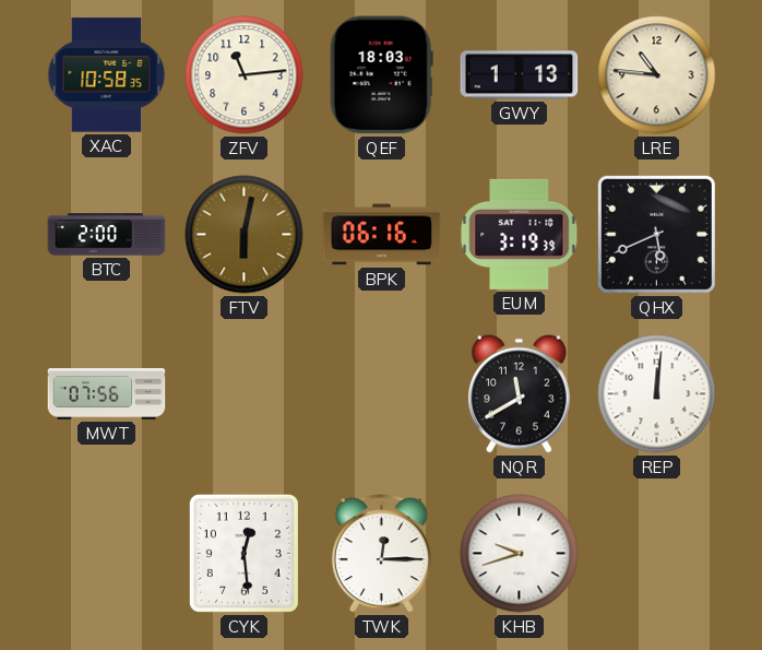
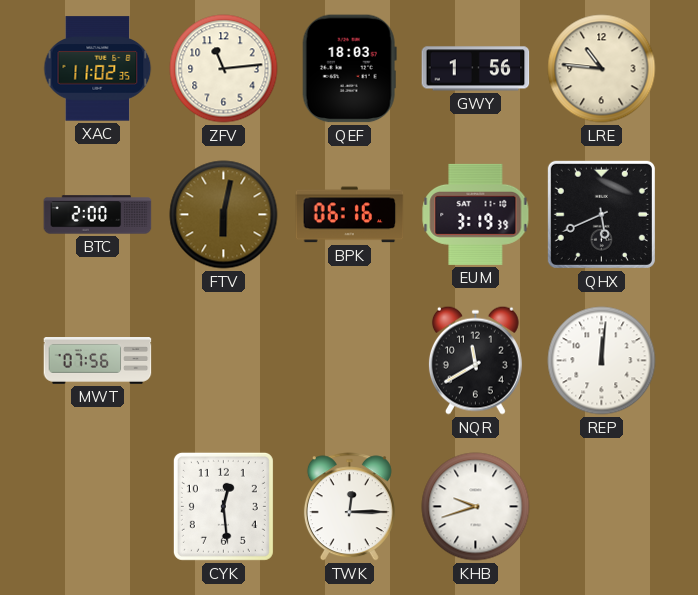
XAC: 10:58 -> 11:02 (98, 69)
GWY: 1:13 -> 1:56 (476, 69)
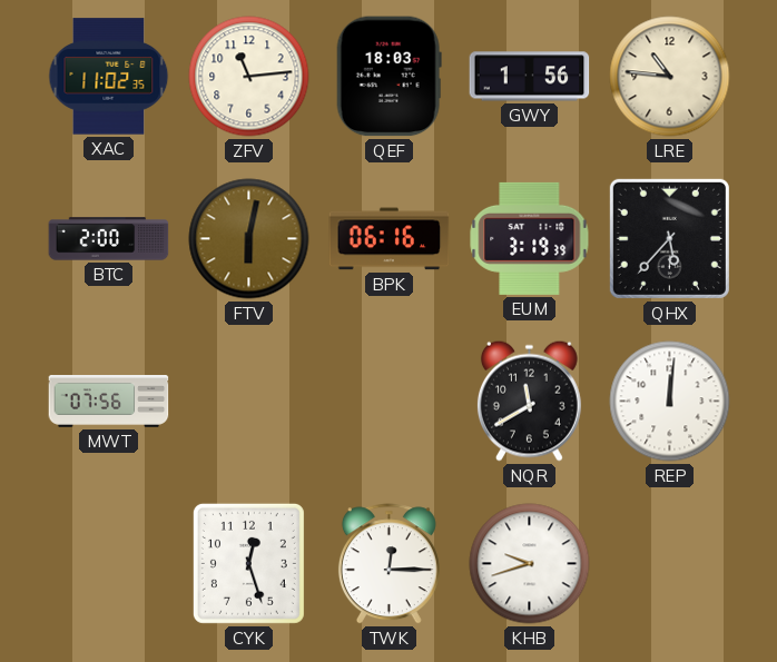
QHX: 5:41 -> 5:37 (669, 238)
CYK: 12:29 -> 12:27 (248, 563)
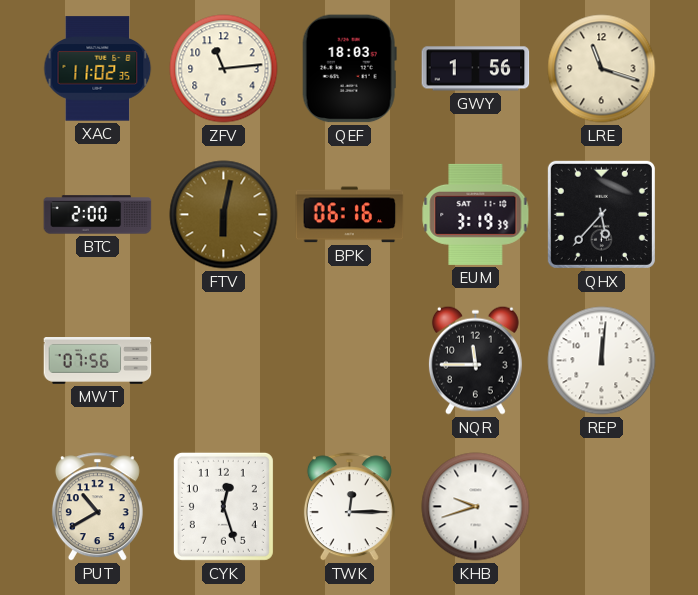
LRE: 10:46 -> 11:18 (602, 69)
NQR: 11:40 -> 11:45 (475, 360)
PUT: none -> 10:40 (97, 507)
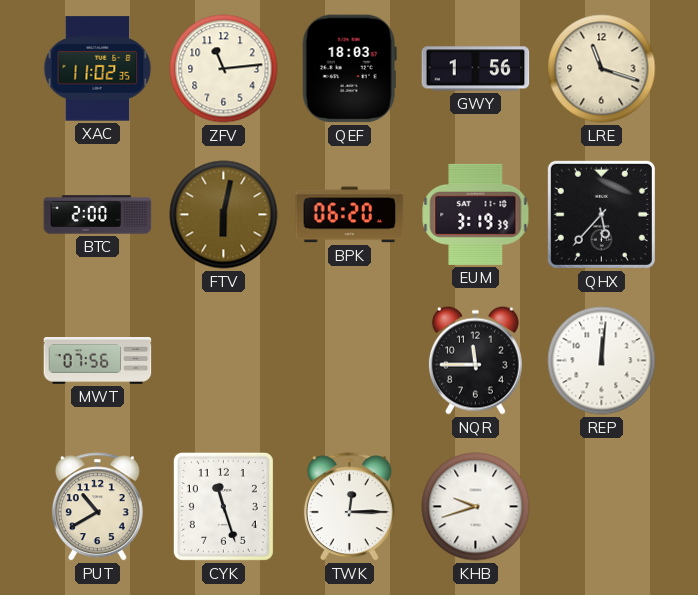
BPK: 06:16 -> 06:20 (350, 215)
CYK: 12:27 -> 11:27 (223, 506)
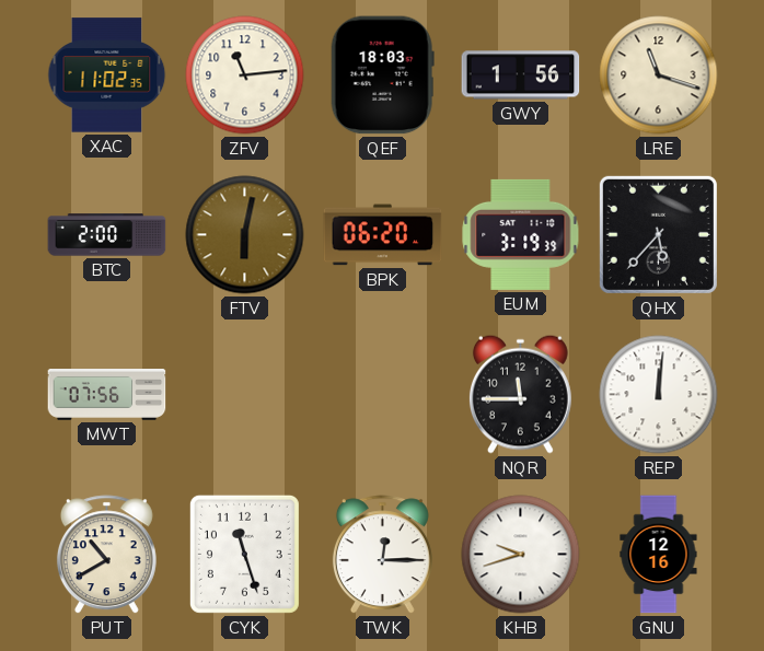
GNU: none -> 12:16 (659, 555)
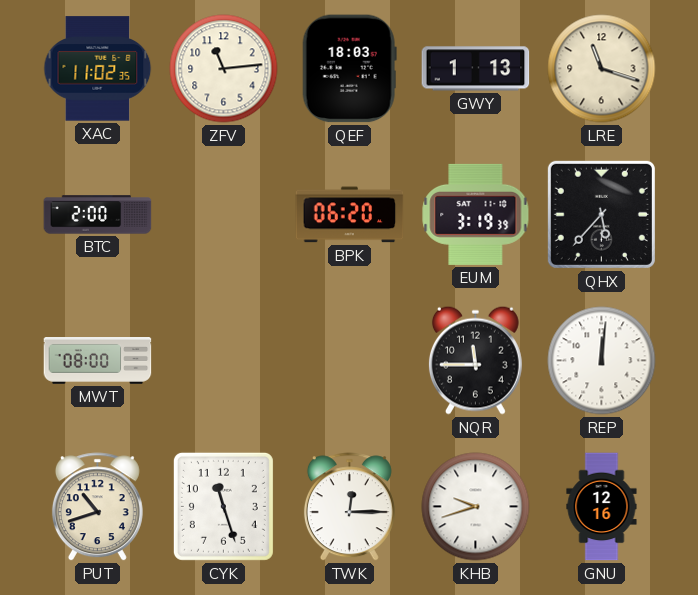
GWY: 1:56 -> 1:13 (476, 69)
FTV: 6:02 -> none (245, 235)
MWT: 07:56 -> 08:00 (98, 361)
PUT: 10:40 -> 10:42 (97, 507)
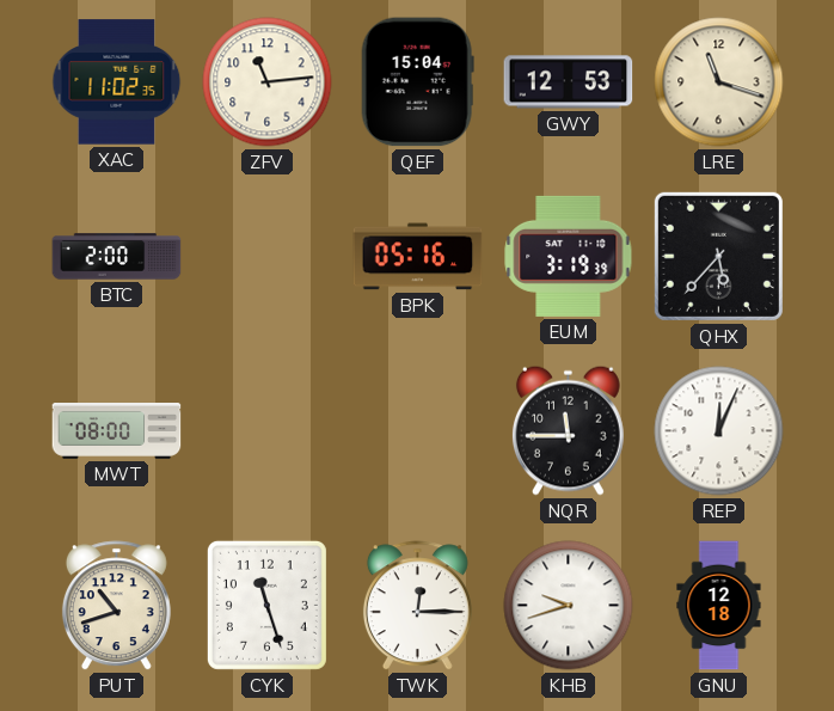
QEF: 18:03 -> 15:04 (417, 82)
GWY: 1:13 -> 12:53 (569, 82)
BPK: 06:20 -> 05:16 (418, 257)
REP: 12:01 -> 12:04 (719, 431)
GNU: 12:16 -> 12:18 (719, 606)
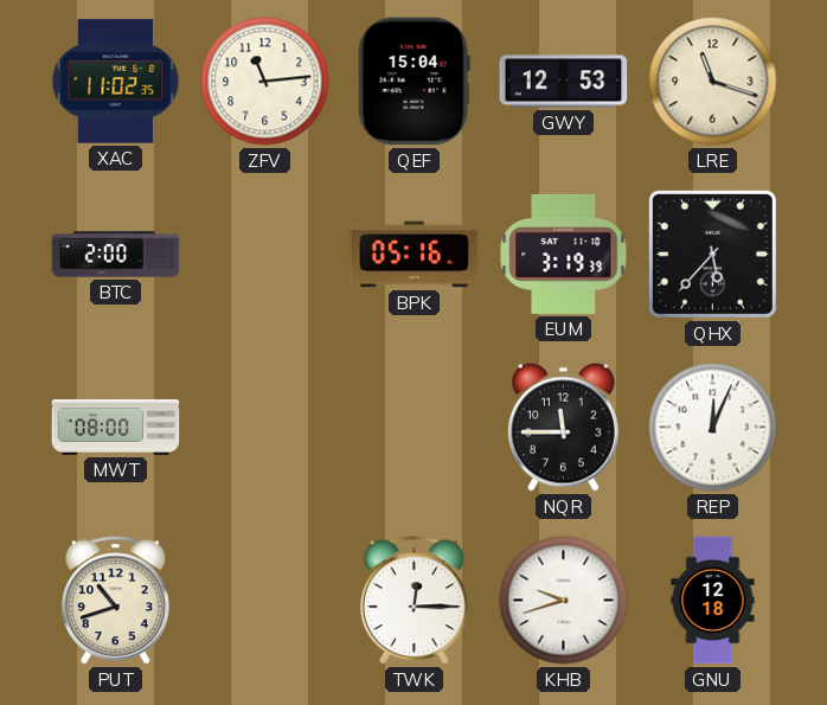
CYK: 11:27 -> none (266, 605)
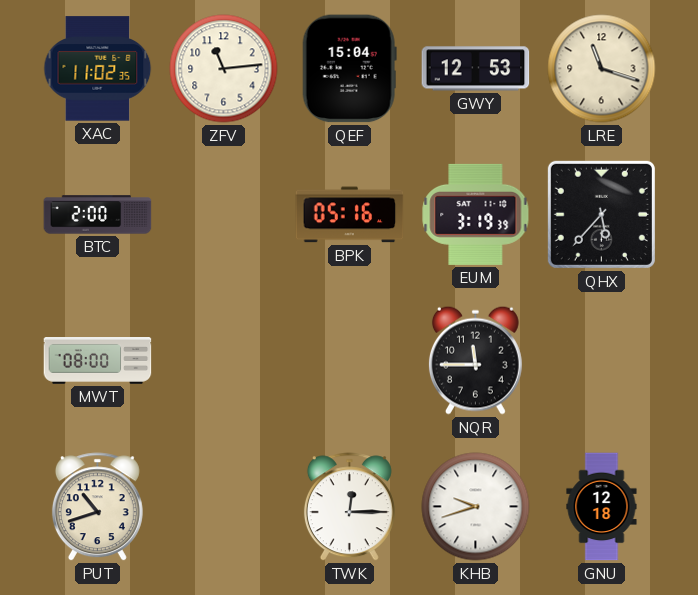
REP: 12:04 -> none (713, 428)
